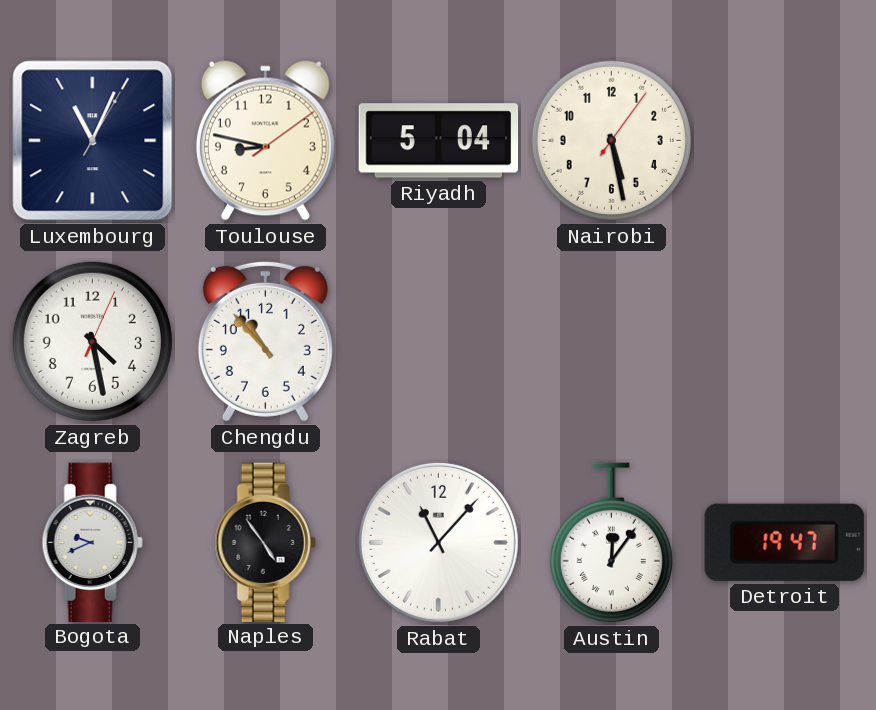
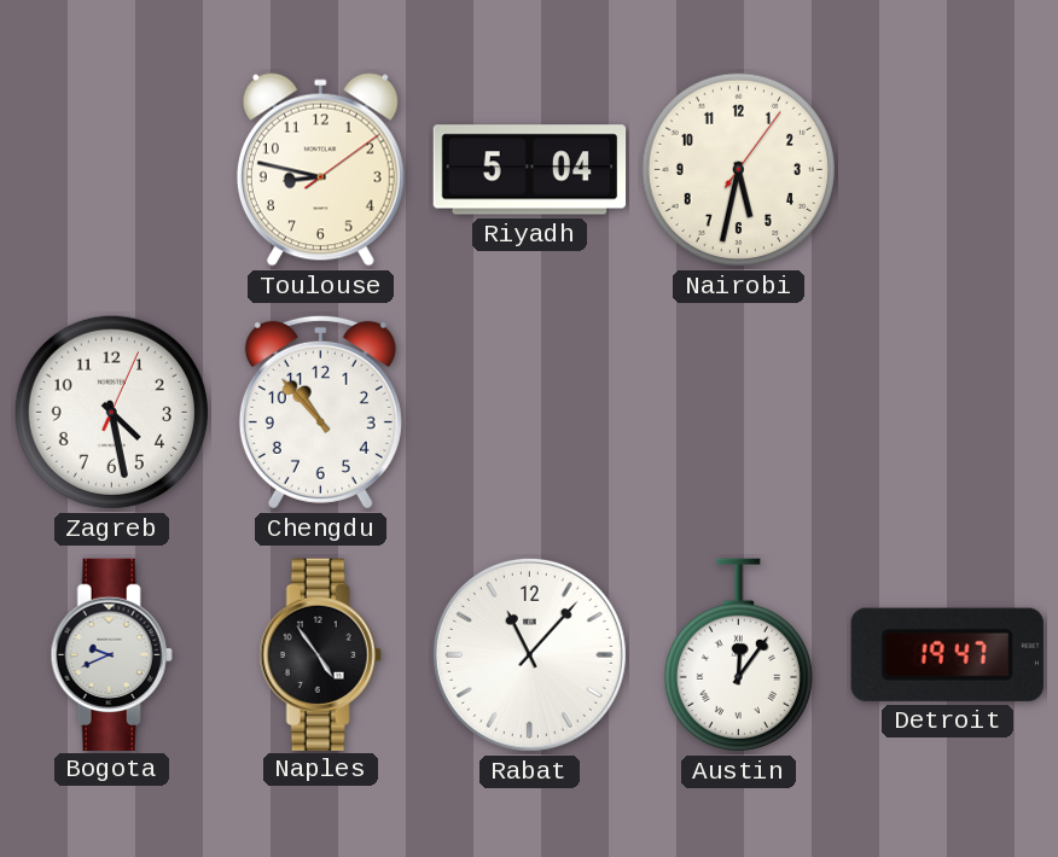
Luxembourg: 11:04 -> none (93, 141)
Nairobi: 5:28 -> 5:32 (738, 169)
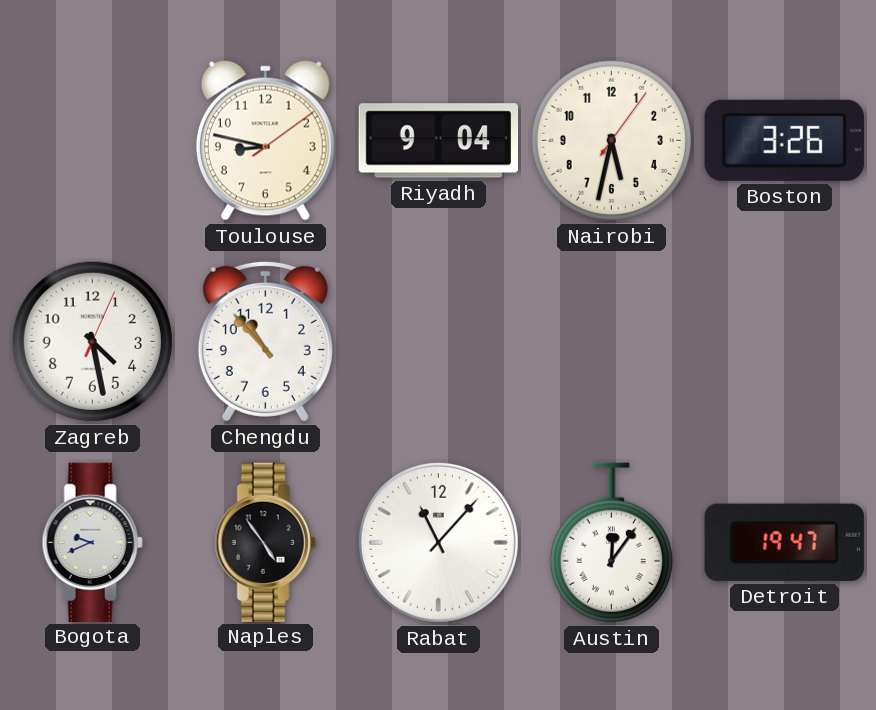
Riyadh: 5:04 -> 9:04 (439, 141)
Boston: none -> 3:26 (784, 140)
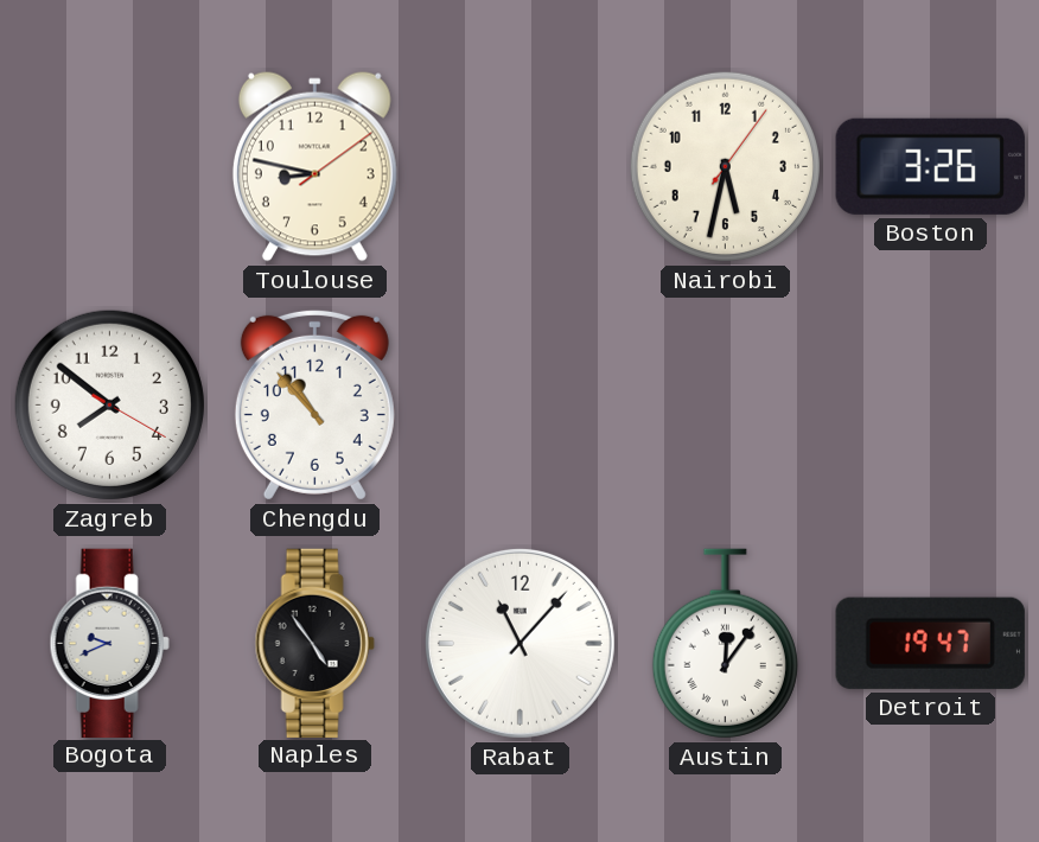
Riyadh: 9:04 -> none (439, 141)
Zagreb: 4:28 -> 7:51 (109, 404)
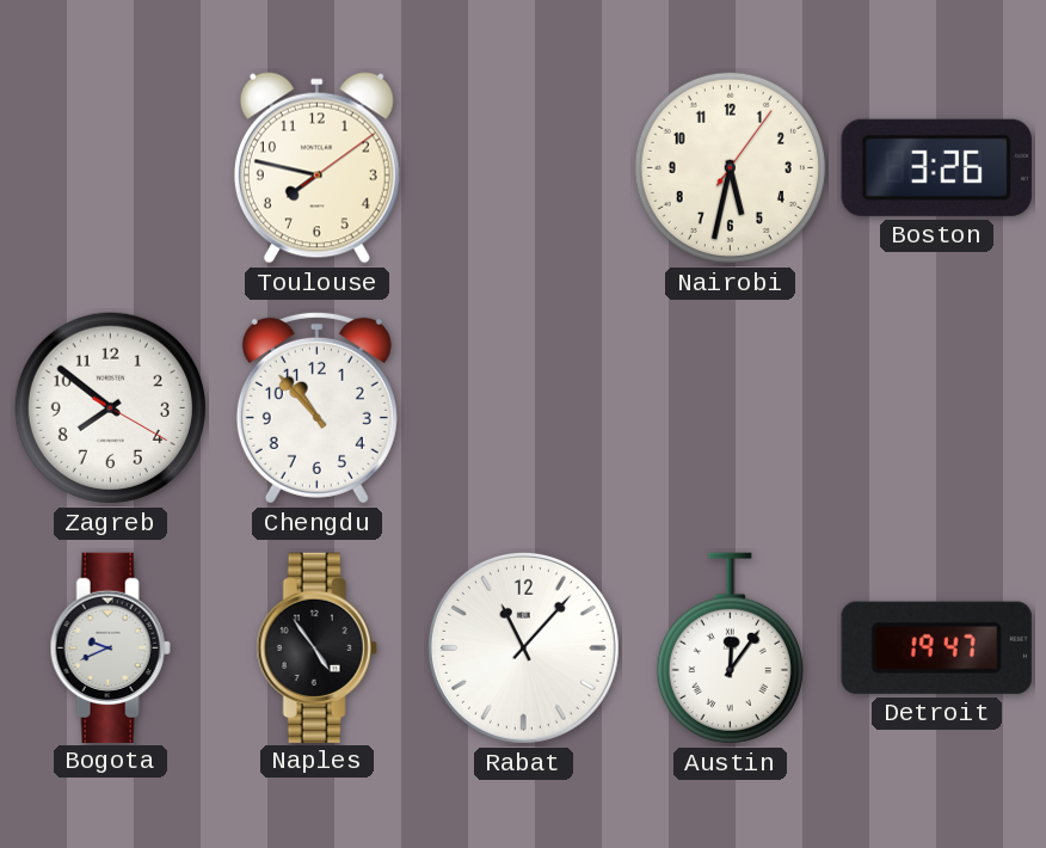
Toulouse: 8:47 -> 7:47 (316, 168)
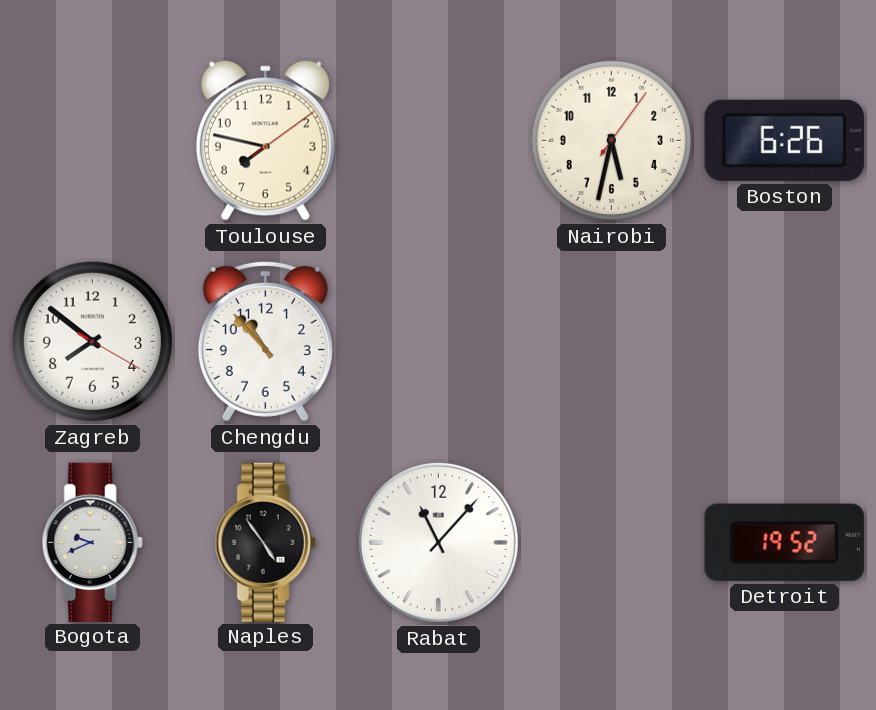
Boston: 3:26 -> 6:26 (784, 140)
Austin: 12:06 -> none (730, 649)
Detroit: 19:47 -> 19:52 (784, 542)
